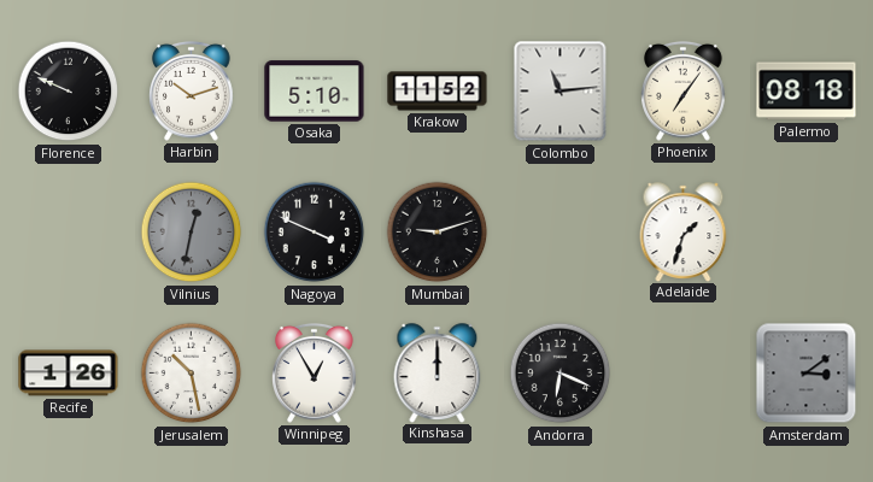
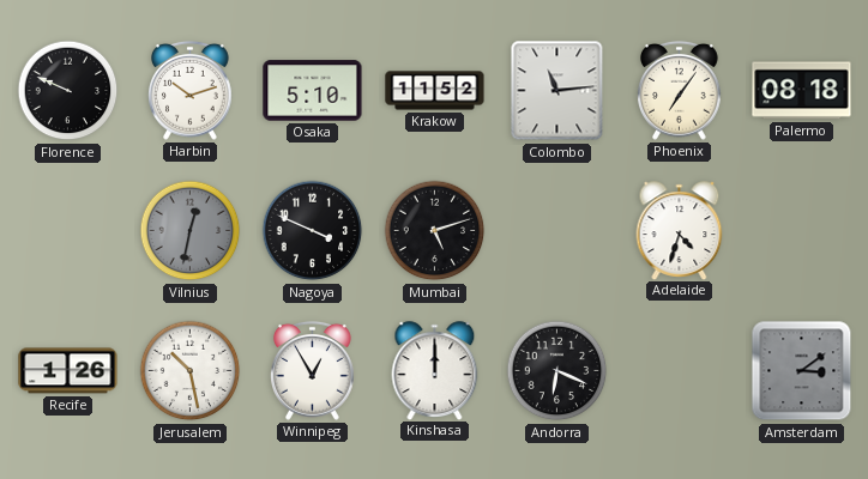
Mumbai: 9:12 -> 5:12 (435, 231)
Adelaide: 1:33 -> 4:33 (680, 230)
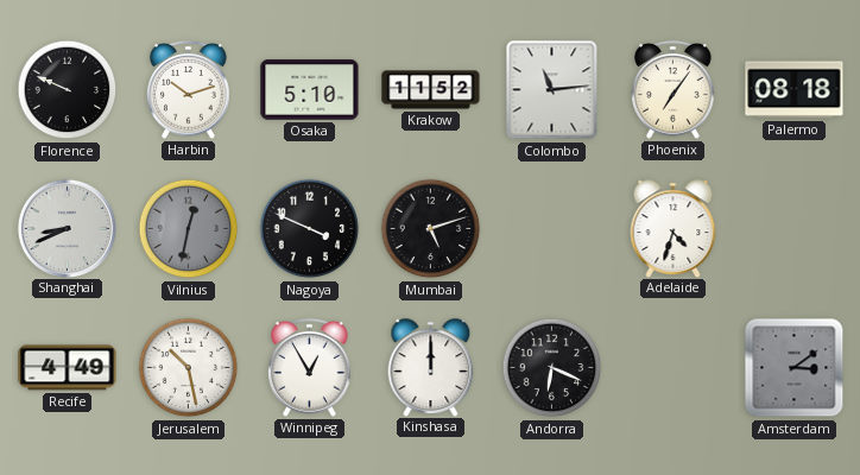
Shanghai: none -> 8:41 (67, 228)
Recife: 1:26 -> 4:49 (68, 368)
